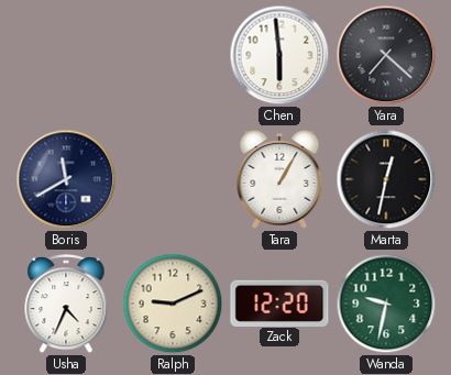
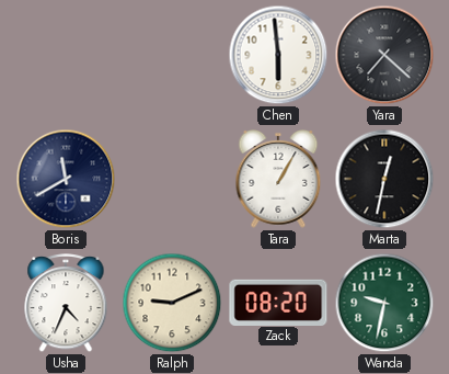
Zack: 12:20 -> 08:20 (278, 302)
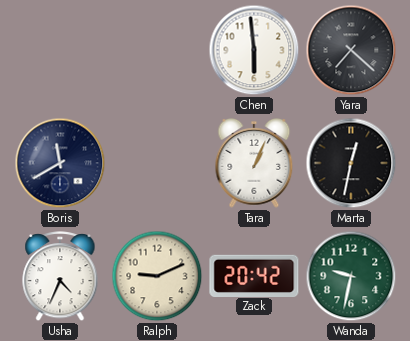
Tara: 1:05 -> 1:04 (254, 164)
Zack: 08:20 -> 20:42 (254, 275)
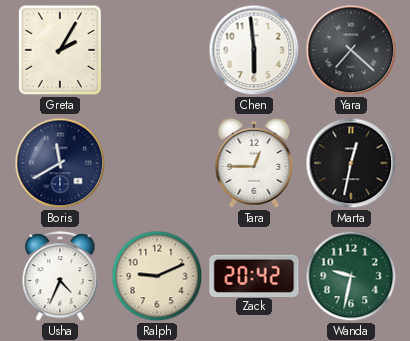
Greta: none -> 2:05 (60, 50)
Tara: 1:04 -> 12:45 (254, 164)
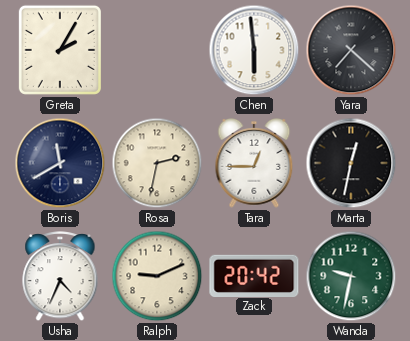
Rosa: none -> 2:32 (157, 163)
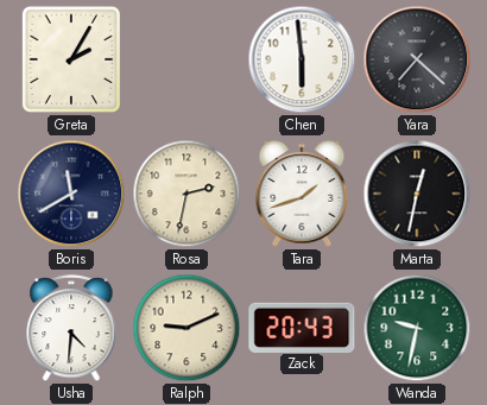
Tara: 12:45 -> 1:42 (302, 195)
Usha: 4:34 -> 4:31 (71, 329)
Zack: 20:42 -> 20:43 (302, 327)
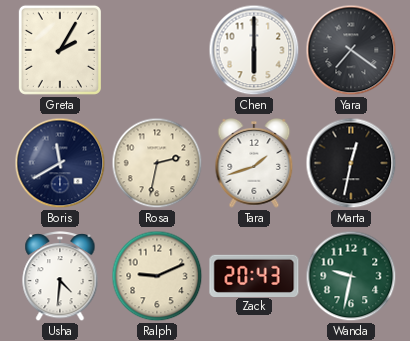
Chen: 5:59 -> 6:00 (254, 50)
Yara: 7:22 -> 7:21 (351, 50)
